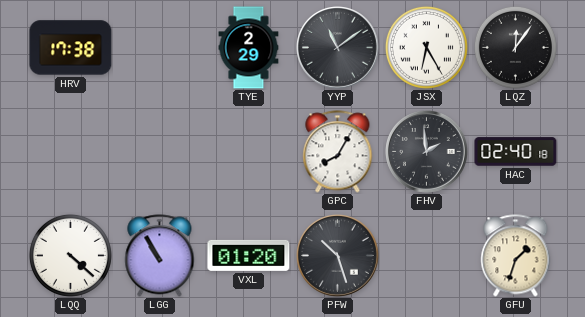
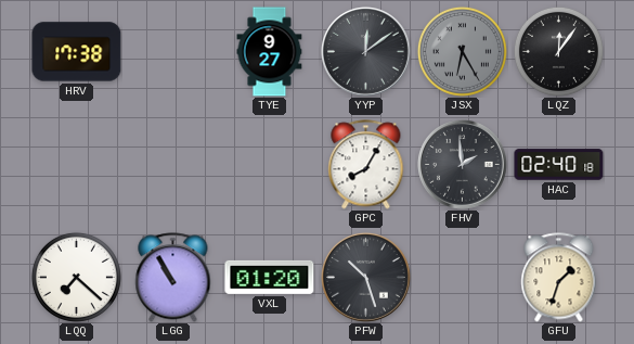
TYE: 2:29 -> 9:27 (270, 52)
YYP: 11:09 -> 12:09 (366, 52)
JSX dial: white -> grey (462, 51)
LQQ: 4:22 -> 7:22 (76, 277)
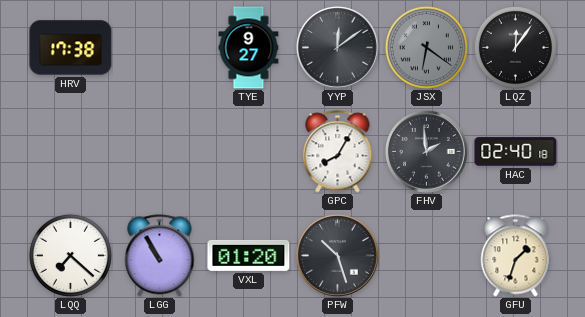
JSX: 6:25 -> 6:21 (426, 47)
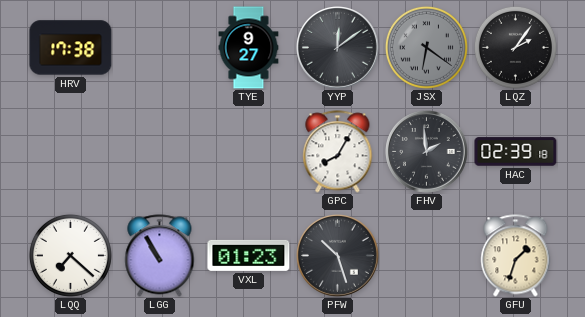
LQZ: 12:06 -> 2:06 (515, 47)
HAC: 02:40 -> 02:39 (516, 152)
VXL: 01:20 -> 01:23 (249, 255)
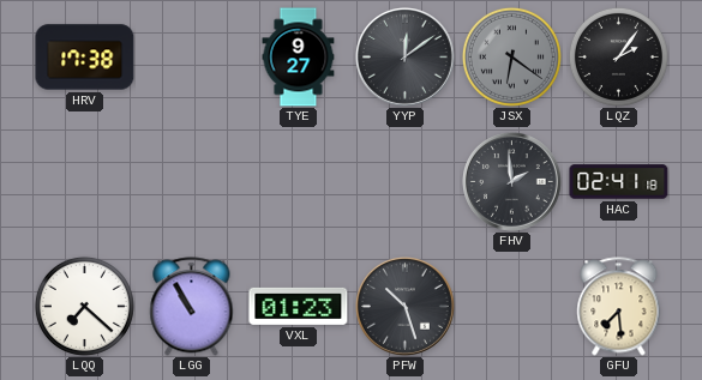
GPC: 8:05 -> none (338, 152)
HAC: 02:39 -> 02:41 (619, 182)
GFU: 1:33 -> 7:29 (619, 307)
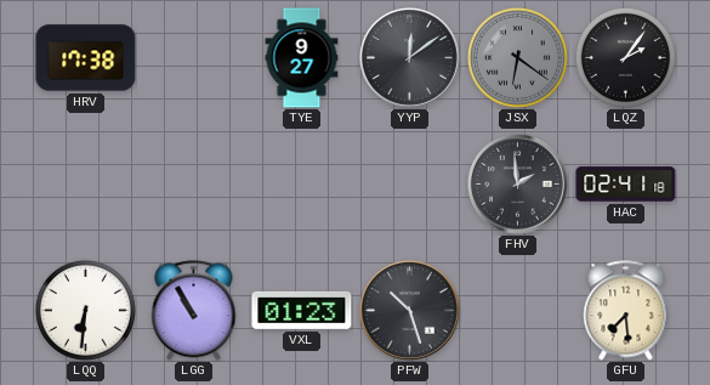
LQQ: 7:22 -> 6:31 (85, 310)
